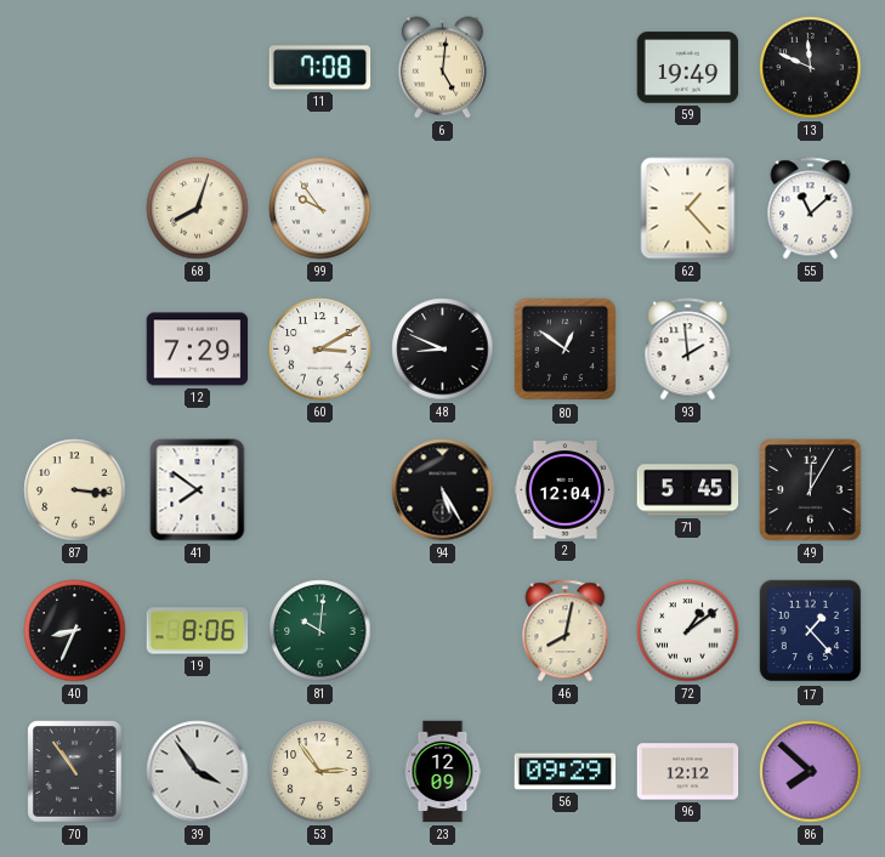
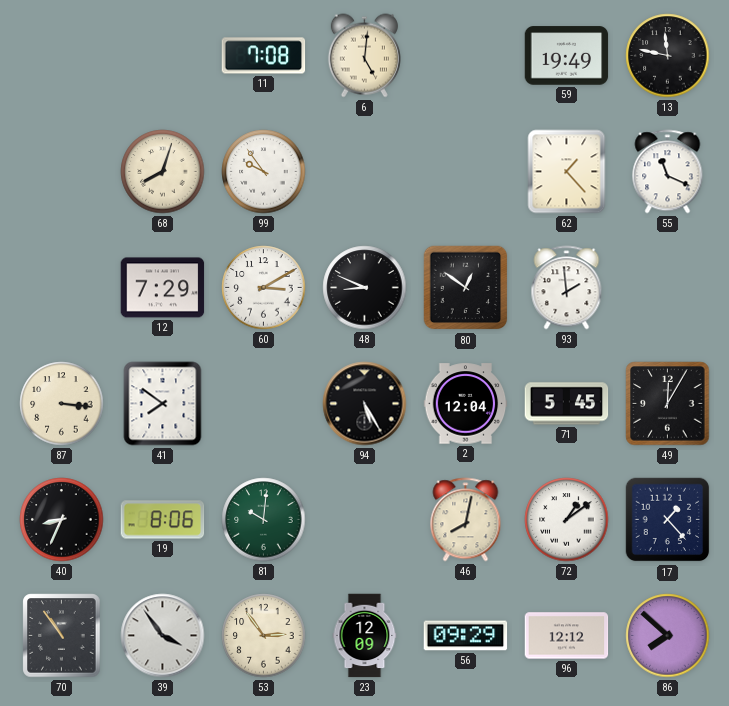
13: 11:49 -> 11:47 (668, 56)
55: 11:08 -> 11:19 (668, 172)
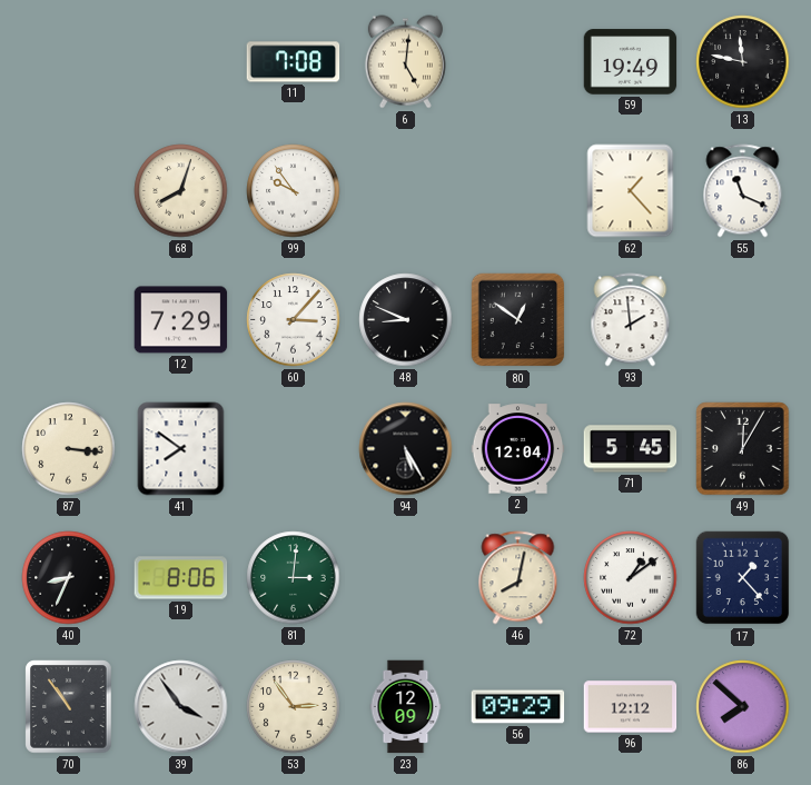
60: 3:10 -> 3:07 (294, 320)
81: 10:01 -> 3:01 (294, 578)
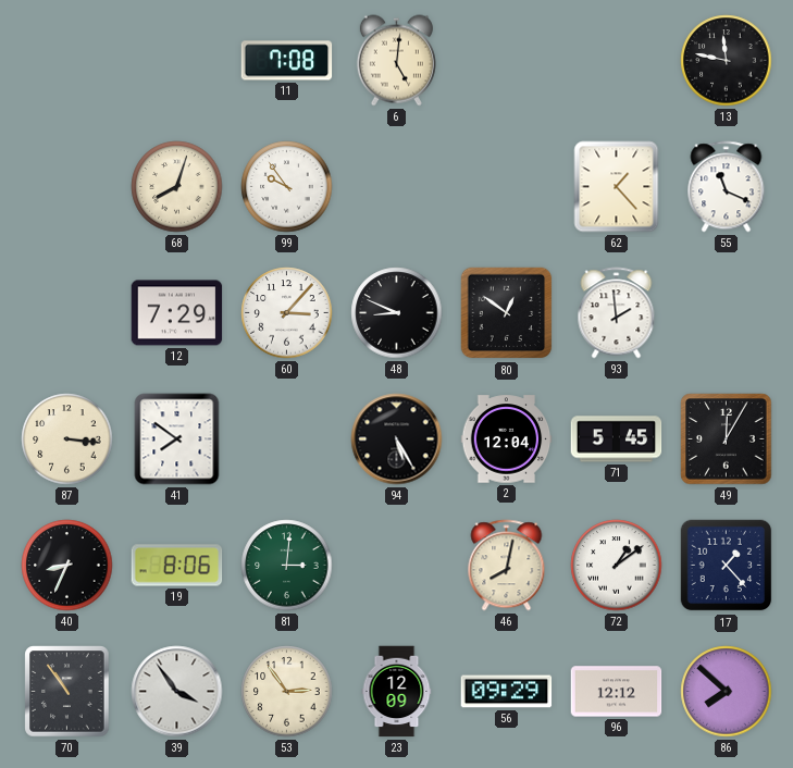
59: 19:49 -> none (631, 62)
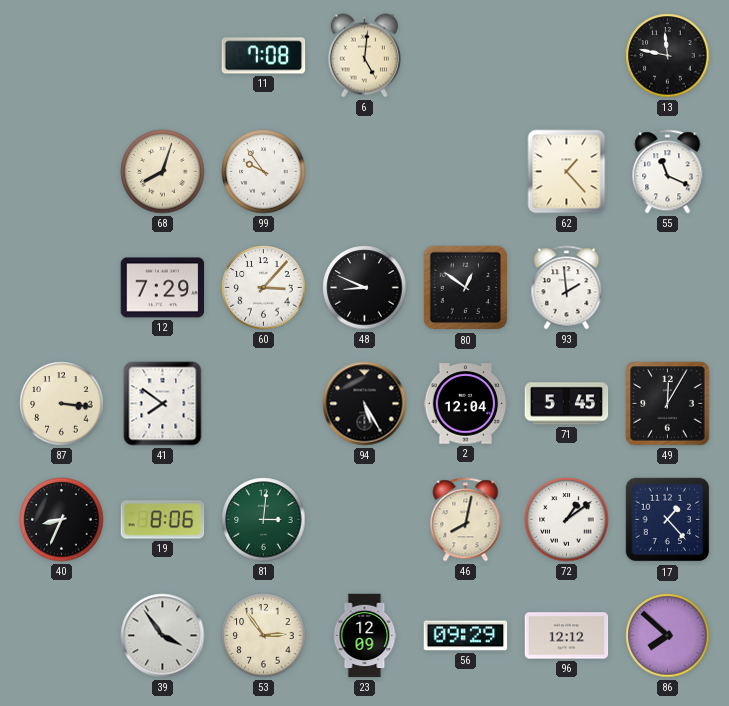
70: 10:54 -> none (67, 692)
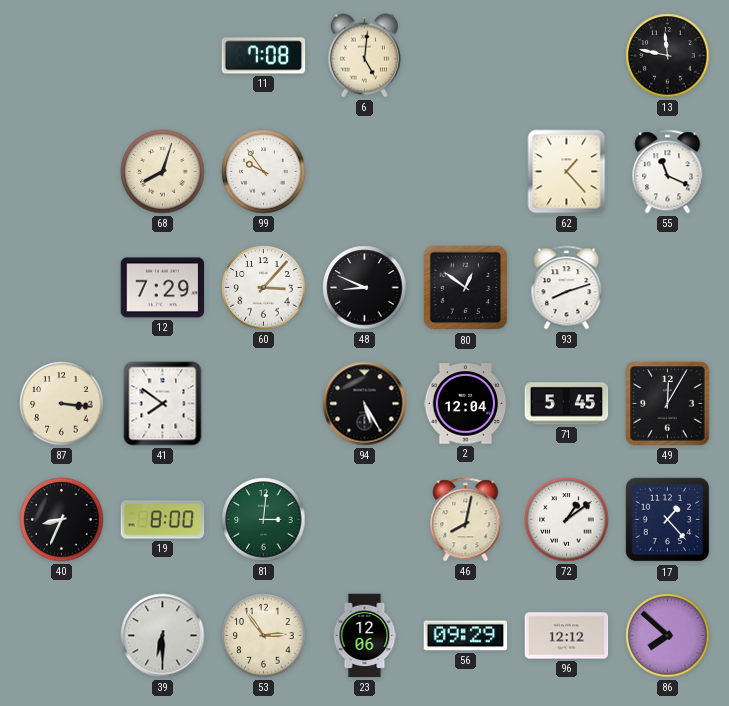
93: 1:59 -> 8:12 (567, 288)
19: 8:06 -> 8:00 (163, 520)
39: 3:54 -> 6:30 (163, 636)
23: 12:09 -> 12:06 (365, 636)
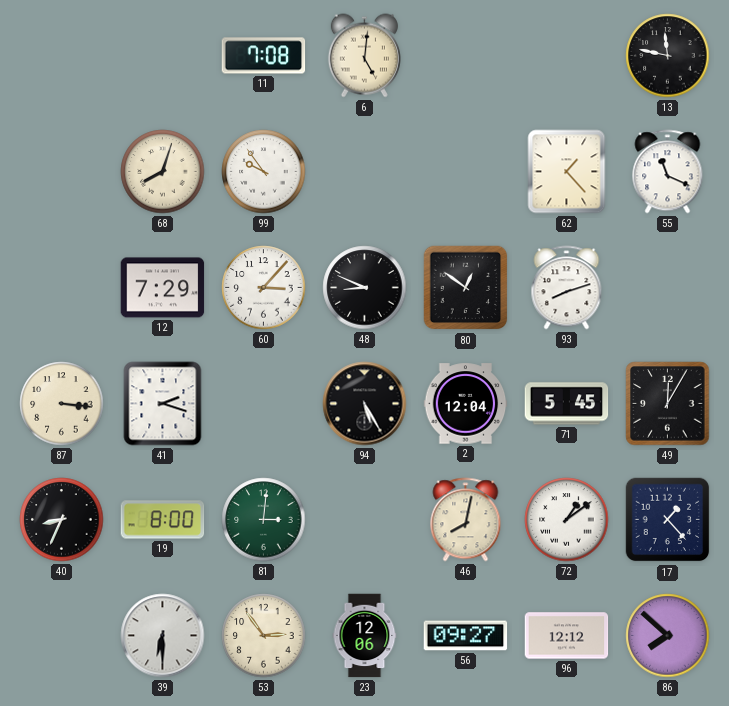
41: 7:51 -> 2:18 (163, 404)
56: 09:29 -> 09:27 (466, 636)
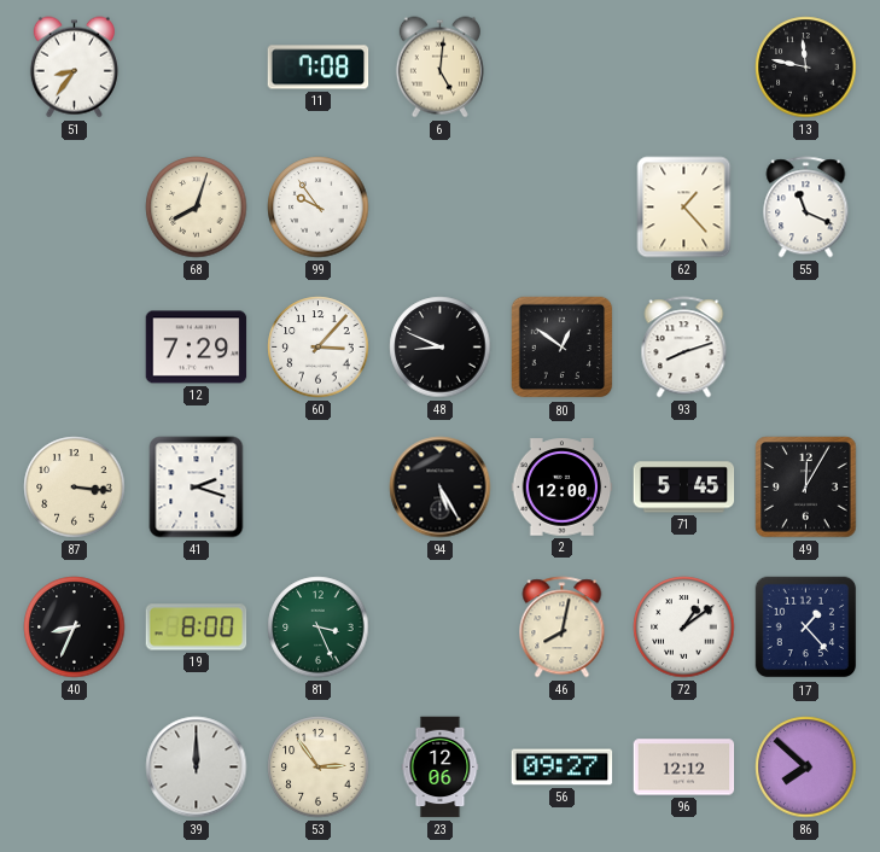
51: none -> 8:36 (74, 68)
2: 12:04 -> 12:00 (563, 488)
81: 3:01 -> 3:26 (319, 628)
39: 6:30 -> 12:00 (197, 768)
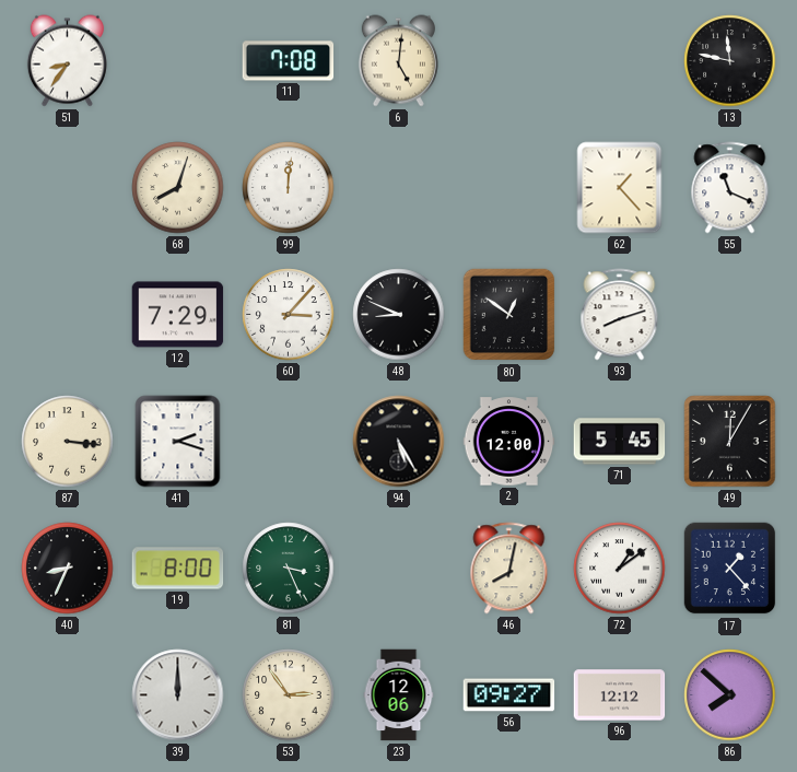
99: 9:54 -> 12:01 (289, 188)
